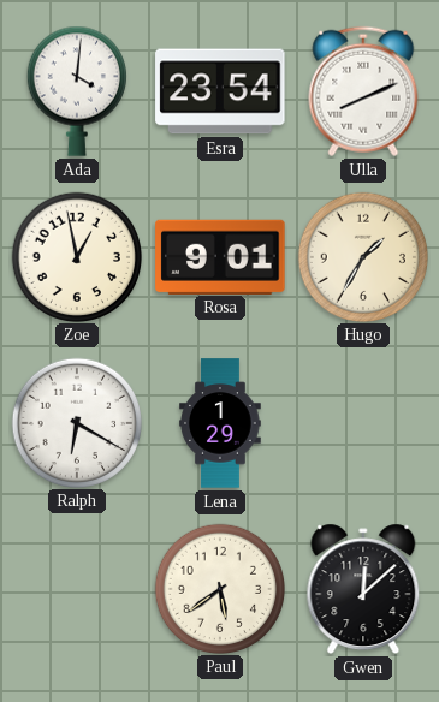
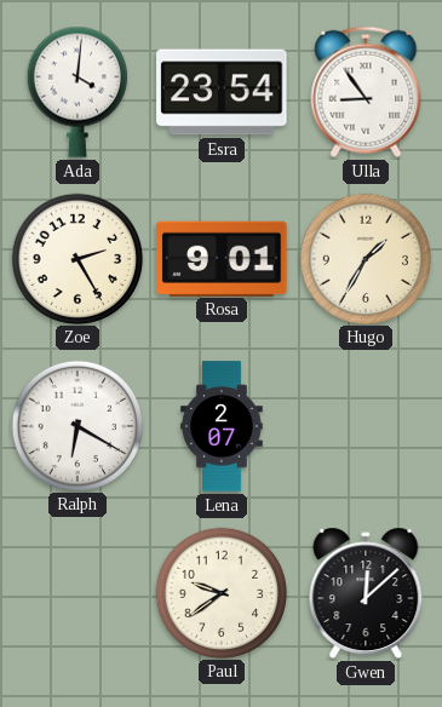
Ulla: 8:11 -> 8:54 (366, 92)
Zoe: 12:58 -> 2:25 (76, 258)
Lena: 1:29 -> 2:07 (222, 426)
Paul: 5:39 -> 9:39 (220, 592)
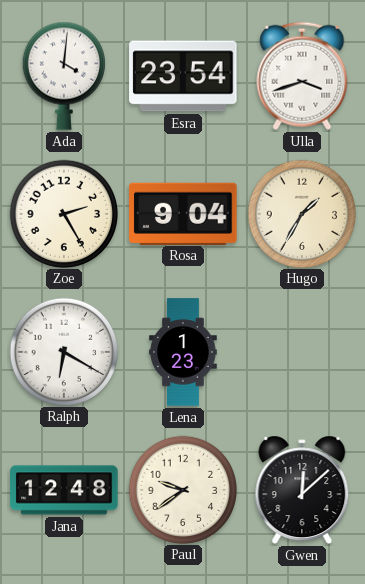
Ulla: 8:54 -> 3:42 (302, 76)
Rosa: 9:01 -> 9:04 (183, 213)
Lena: 2:07 -> 1:23 (183, 352)
Jana: none -> 12:48 (64, 490)
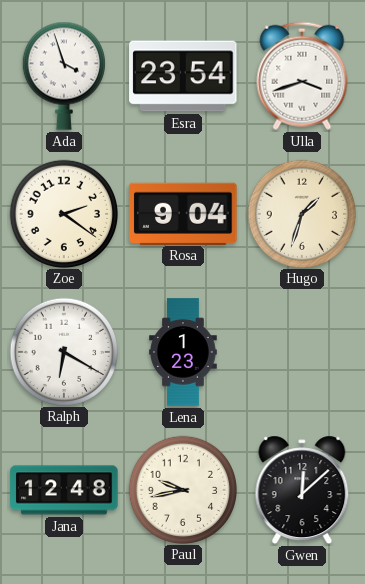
Ada: 4:01 -> 3:57 (63, 76)
Zoe: 2:25 -> 2:21 (63, 213)
Hugo: 1:35 -> 1:33 (301, 213)
Paul: 9:39 -> 9:43 (182, 489)
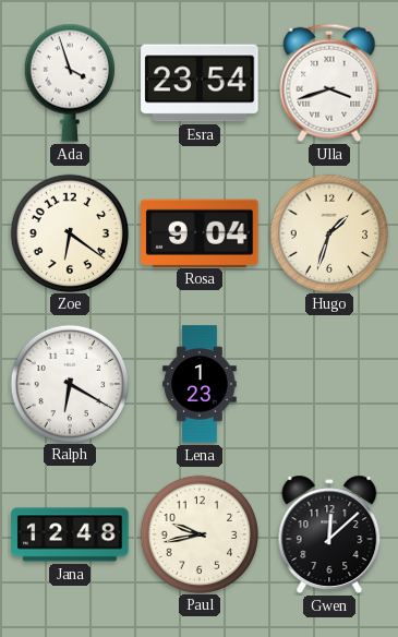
Zoe: 2:21 -> 6:21 (69, 232)
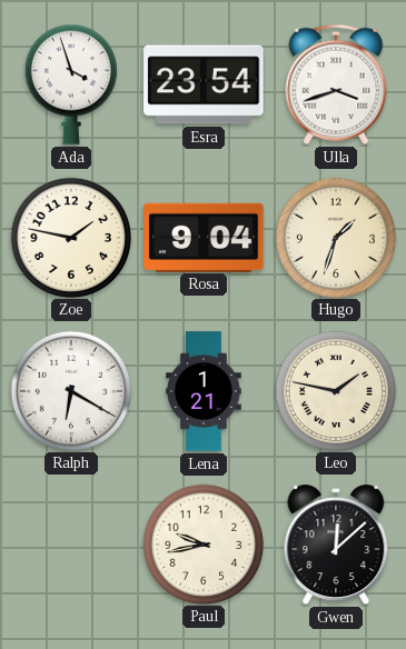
Zoe: 6:21 -> 1:47 (70, 237)
Lena: 1:23 -> 1:21 (204, 391)
Leo: none -> 1:47 (335, 390)
Jana: 12:48 -> none (70, 534)
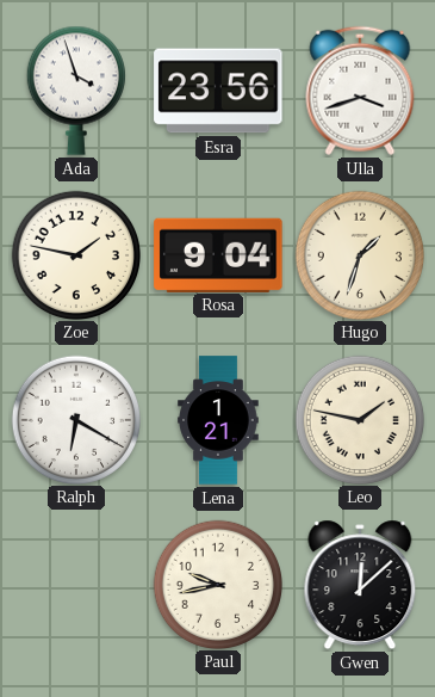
Esra: 23:54 -> 23:56 (218, 91)
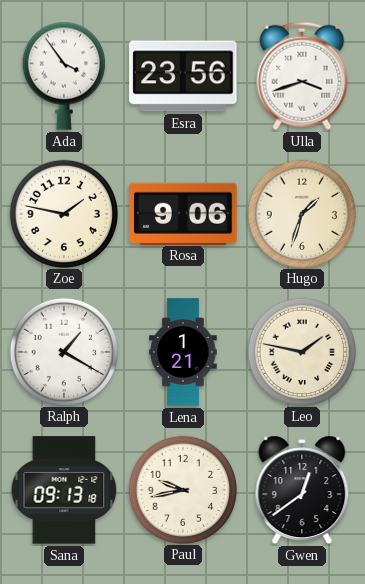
Ada: 3:57 -> 3:54 (63, 76)
Rosa: 9:04 -> 9:06 (183, 213)
Ralph: 6:20 -> 1:20 (63, 351)
Sana: none -> 09:13 (64, 490)
Gwen: 12:08 -> 12:39 (302, 490)
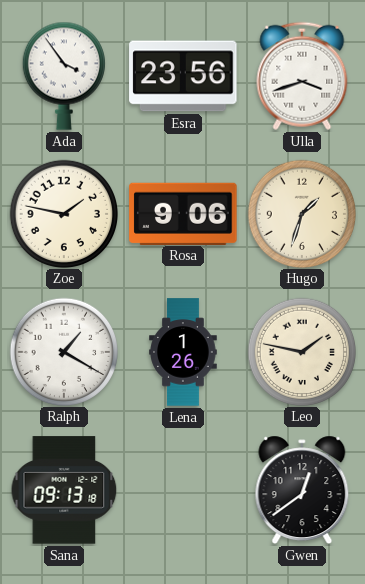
Lena: 1:21 -> 1:26 (183, 352)
Paul: 9:43 -> none (182, 489)
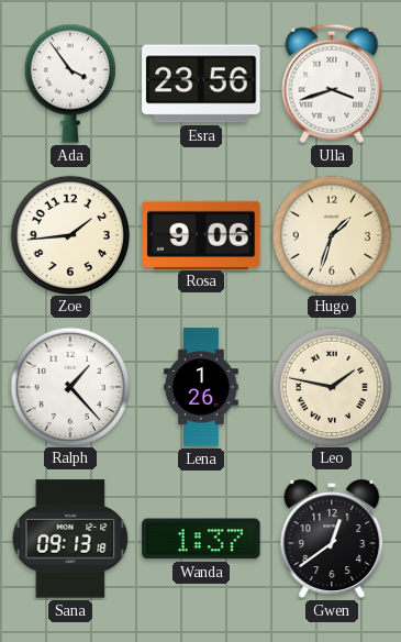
Zoe: 1:47 -> 1:44 (69, 234)
Ralph: 1:20 -> 1:23 (69, 386)
Wanda: none -> 1:37 (201, 539)
